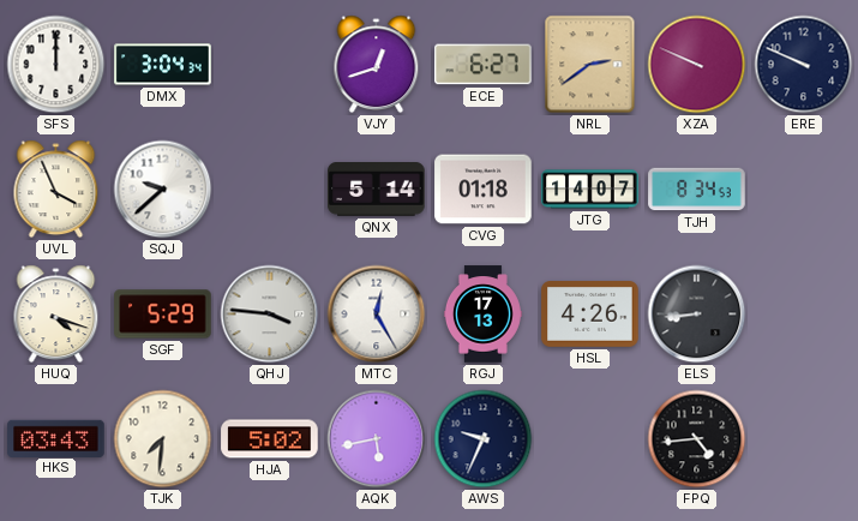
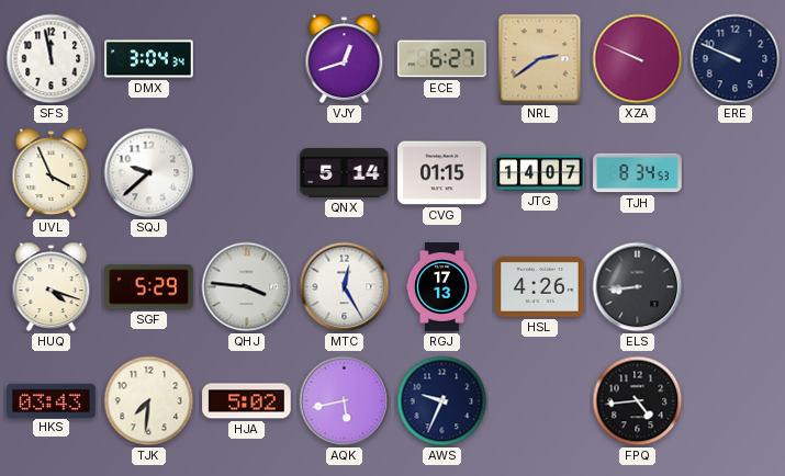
SFS: 12:00 -> 11:58 (52, 59)
CVG: 01:18 -> 01:15 (442, 173)
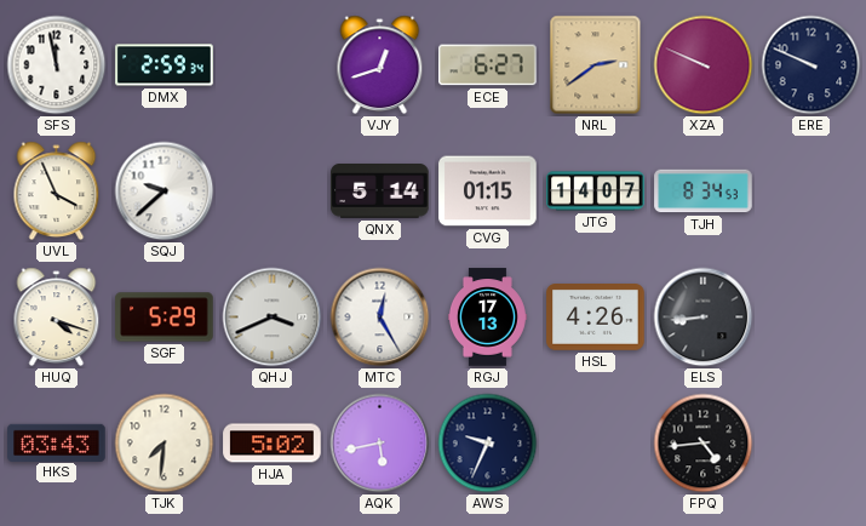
DMX: 3:04 -> 2:59 (165, 65)
QHJ: 3:46 -> 3:41 (273, 318)
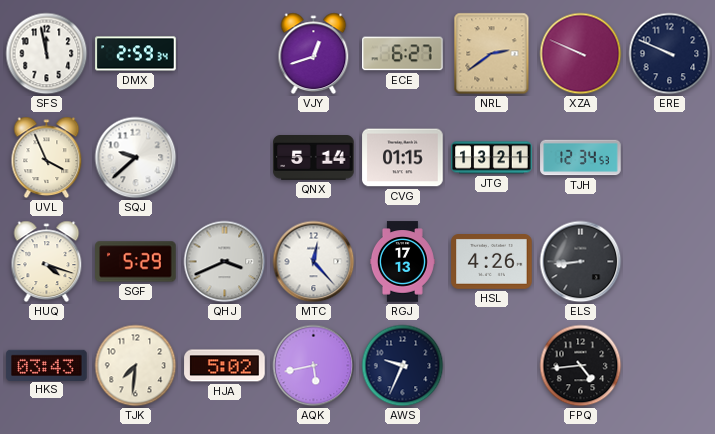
JTG: 14:07 -> 13:21 (492, 158)
TJH: 8:34 -> 12:34 (581, 158)
MTC: 12:25 -> 12:23 (314, 262)
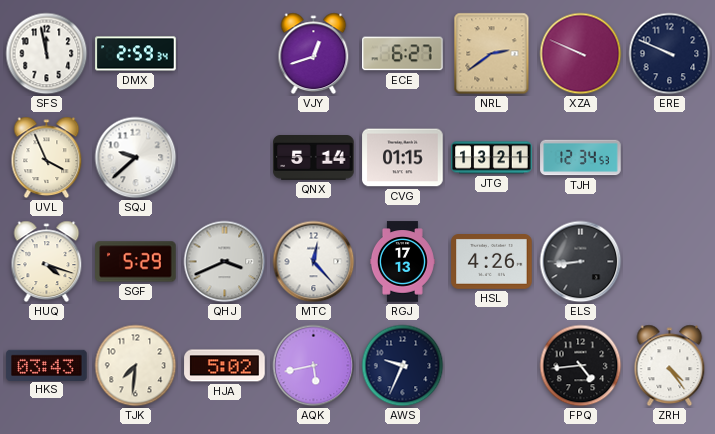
ZRH: none -> 4:24 (670, 366)
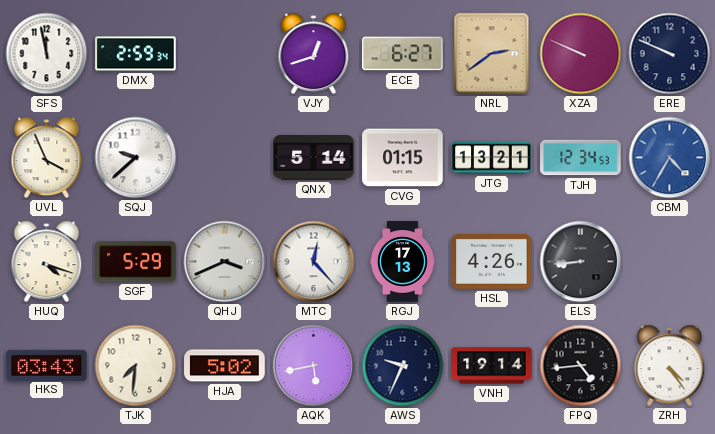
CBM: none -> 4:35 (670, 158)
VNH: none -> 19:14 (492, 366)
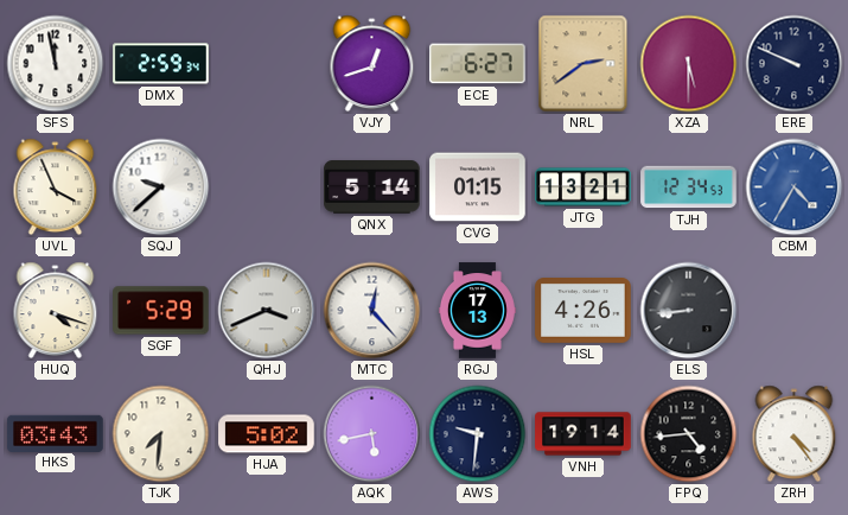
XZA: 9:49 -> 5:30 (689, 64)
AWS: 9:34 -> 9:31 (478, 434)
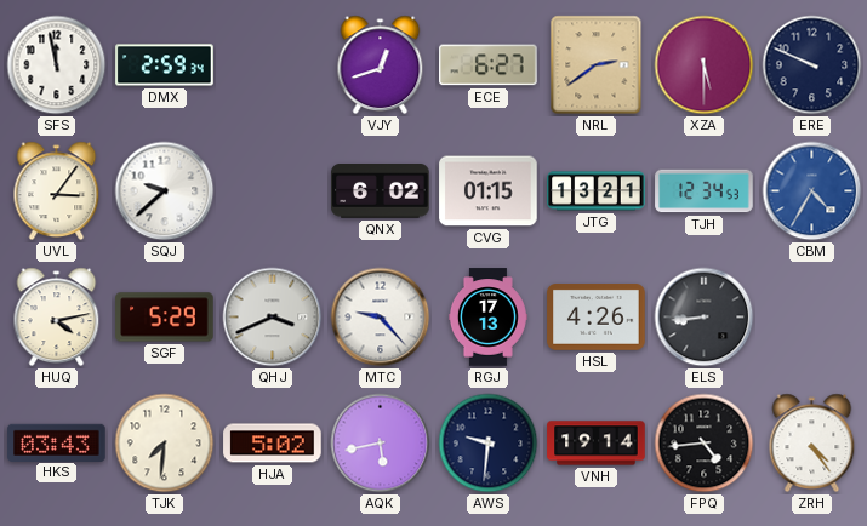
UVL: 3:56 -> 3:06 (57, 191)
QNX: 5:14 -> 6:02 (381, 191)
HUQ: 4:18 -> 4:13 (57, 318)
MTC: 12:23 -> 9:23 (381, 318)
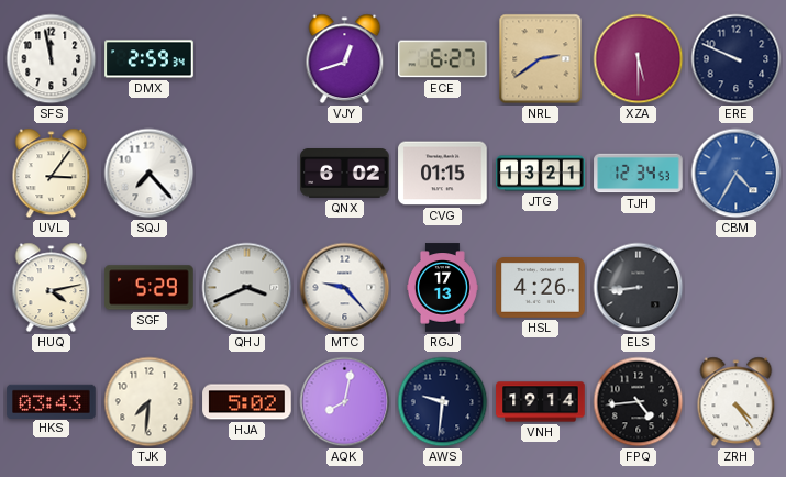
SQJ: 9:38 -> 7:23 (150, 174)
AQK: 5:43 -> 8:02 (345, 402)
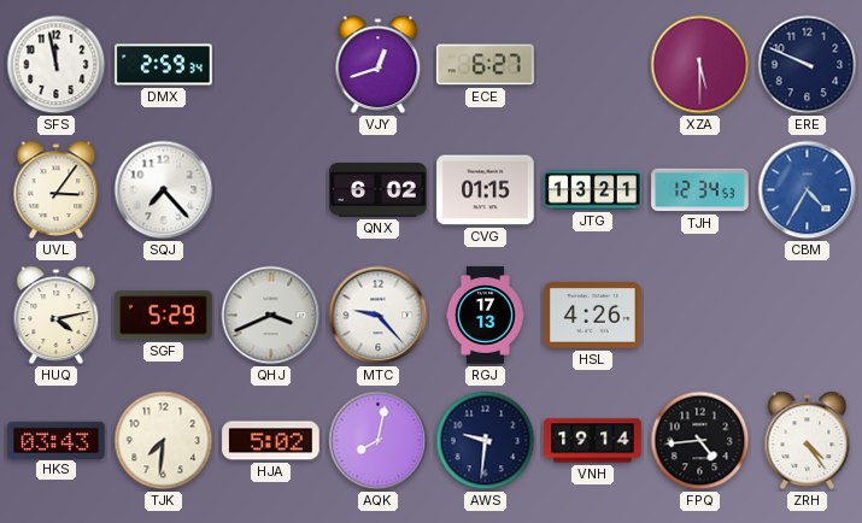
NRL: 2:39 -> none (541, 59)
ELS: 8:44 -> none (639, 288)
